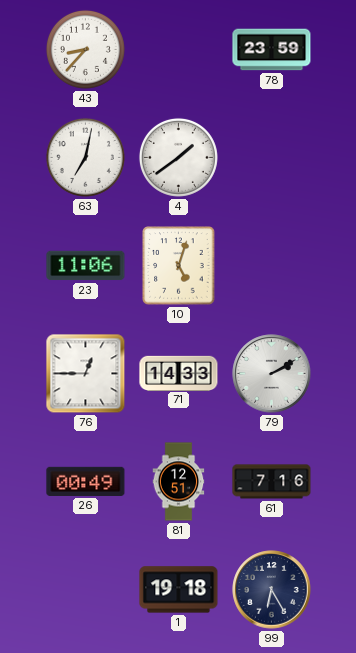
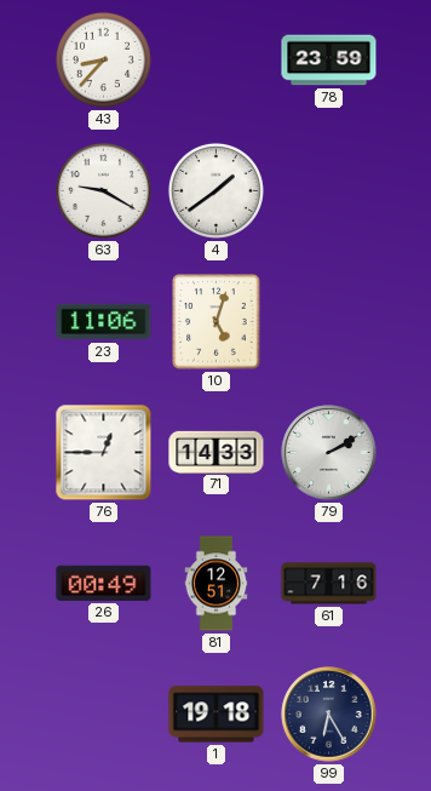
63: 7:02 -> 9:20 (103, 190)
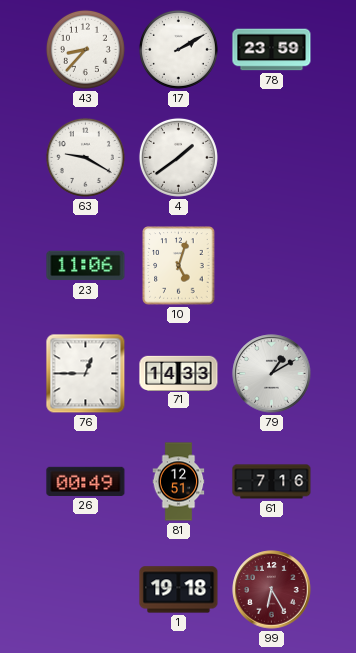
17: none -> 2:10 (178, 49)
79: 2:10 -> 1:10 (272, 374)
99 dial: navy -> burgundy (272, 590)
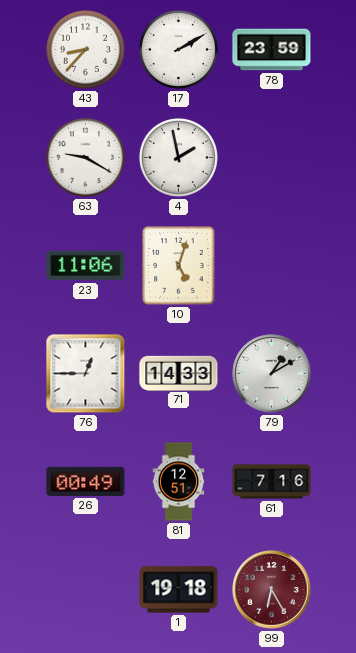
4: 1:39 -> 1:58 (178, 157)
